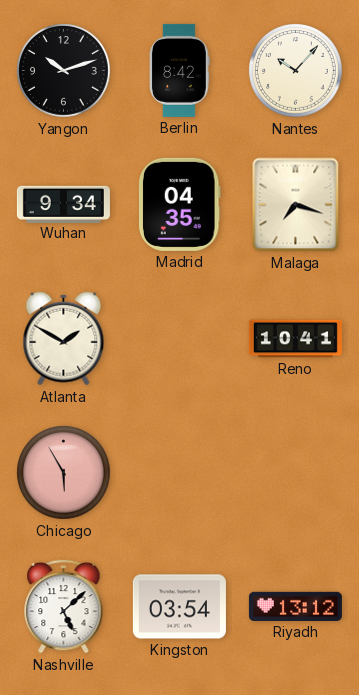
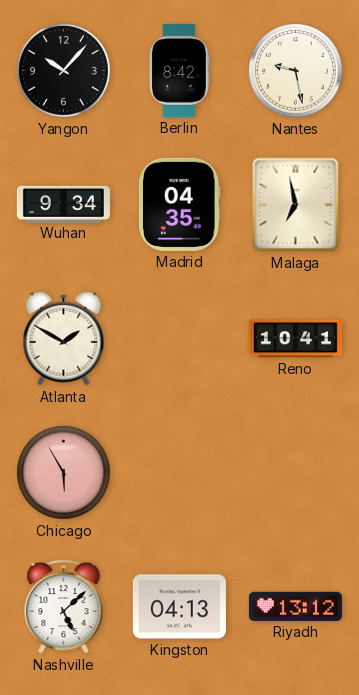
Yangon: 10:12 -> 10:07 (64, 71)
Nantes: 10:07 -> 9:28 (296, 71)
Malaga: 7:18 -> 6:58 (296, 205)
Kingston: 03:54 -> 04:13 (179, 607)
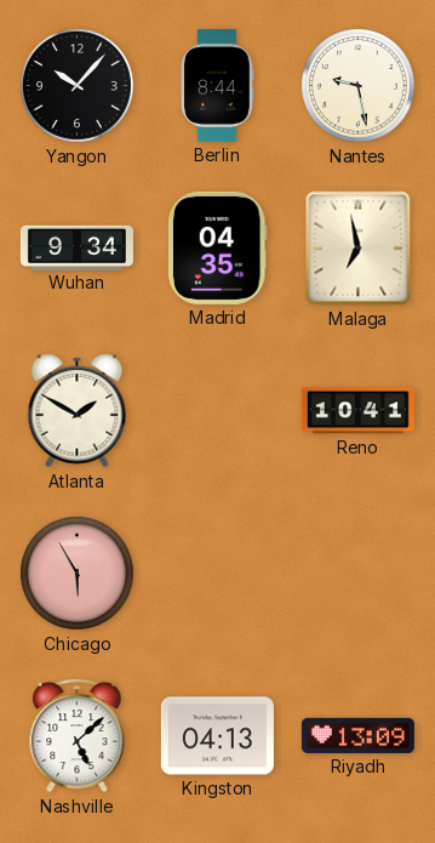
Berlin: 8:42 -> 8:44 (218, 85)
Riyadh: 13:12 -> 13:09 (357, 735)
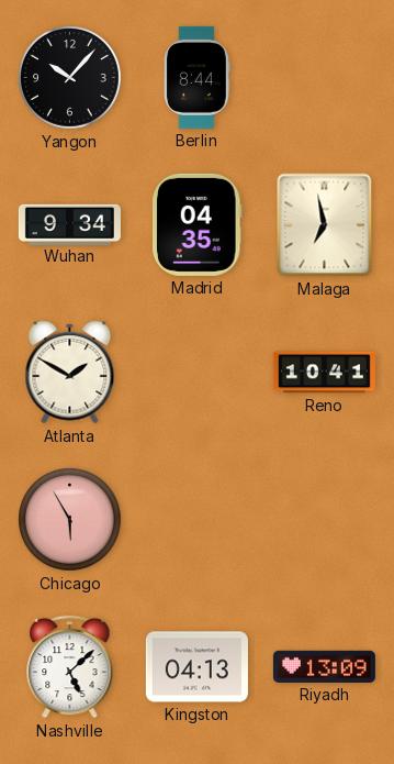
Nantes: 9:28 -> none (359, 86)
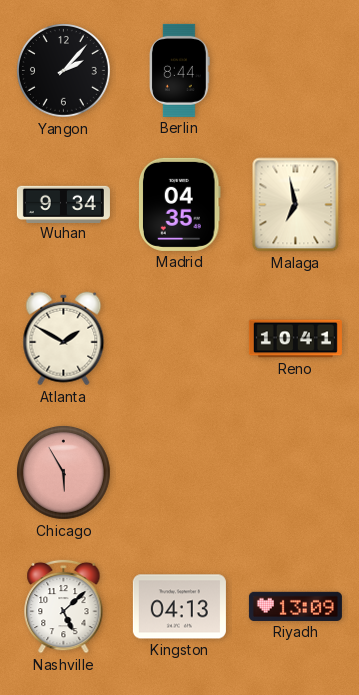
Yangon: 10:07 -> 2:07 (64, 71)
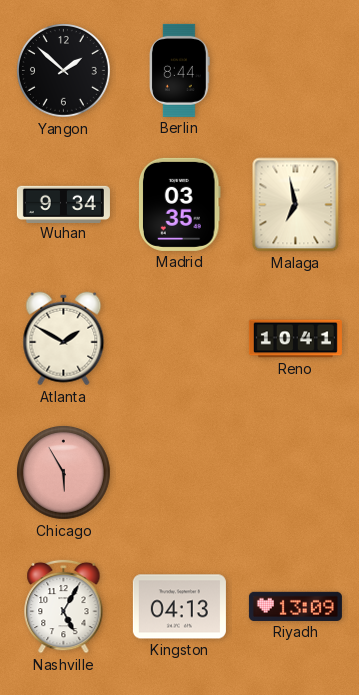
Yangon: 2:07 -> 1:52 (64, 71)
Madrid: 04:35 -> 03:35 (180, 204)
Nashville: 5:08 -> 5:05 (64, 606)
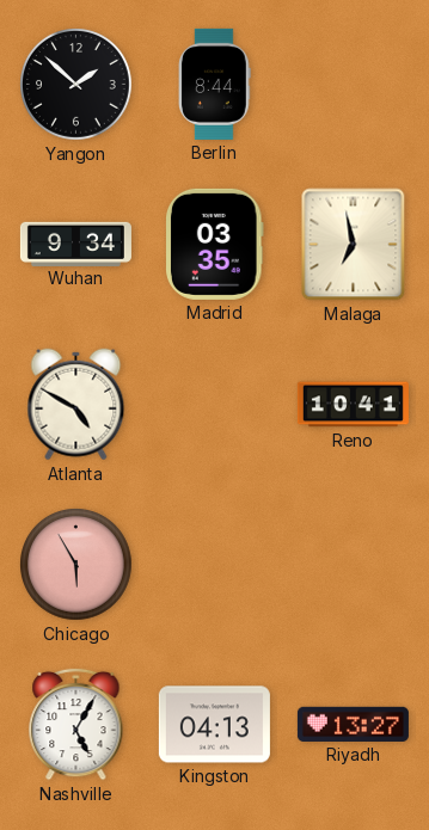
Atlanta: 1:50 -> 4:50 (76, 405)
Riyadh: 13:09 -> 13:27 (353, 724)
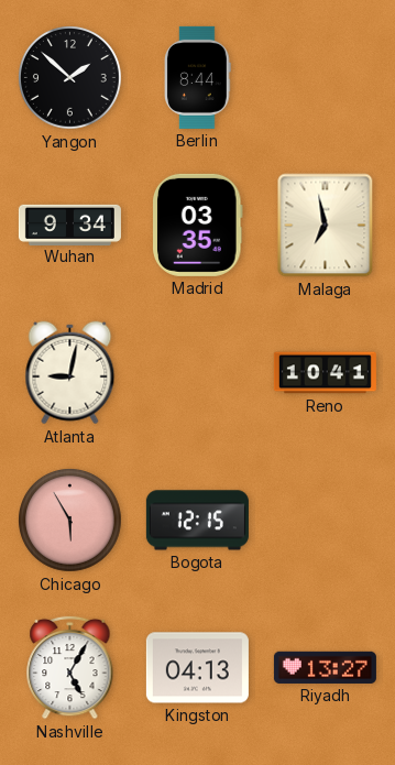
Atlanta: 4:50 -> 9:02 (70, 373)
Bogota: none -> 12:15 (197, 521)
